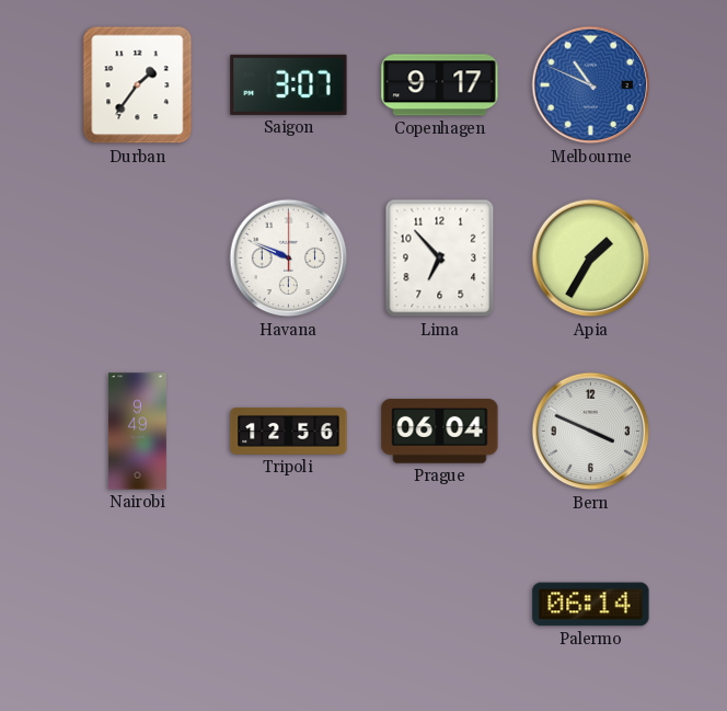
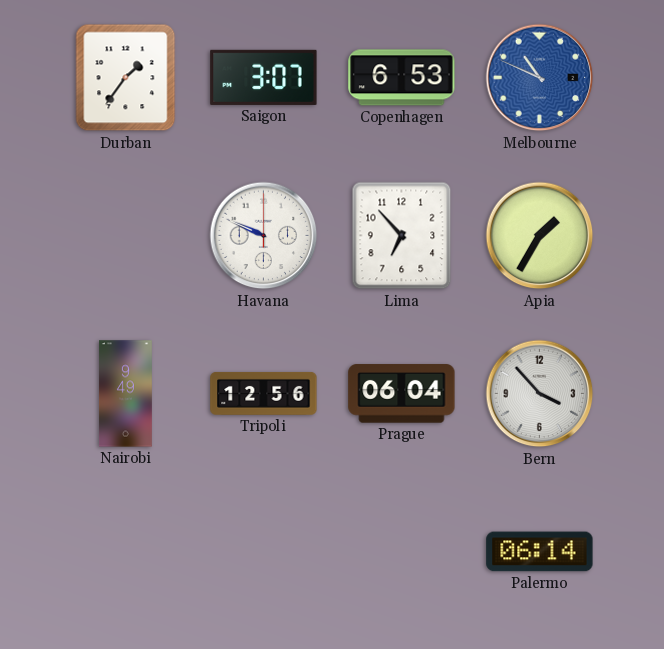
Copenhagen: 9:17 -> 6:53 (402, 78)
Bern: 3:49 -> 3:53 (540, 394)
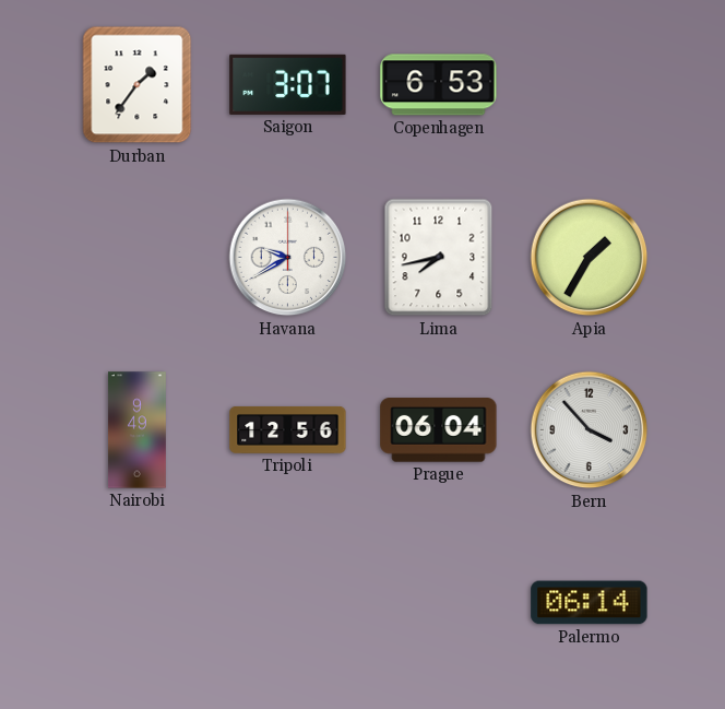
Melbourne: 10:49 -> none (540, 78)
Havana: 9:49 -> 9:40 (288, 258)
Lima: 6:53 -> 7:43 (439, 258)
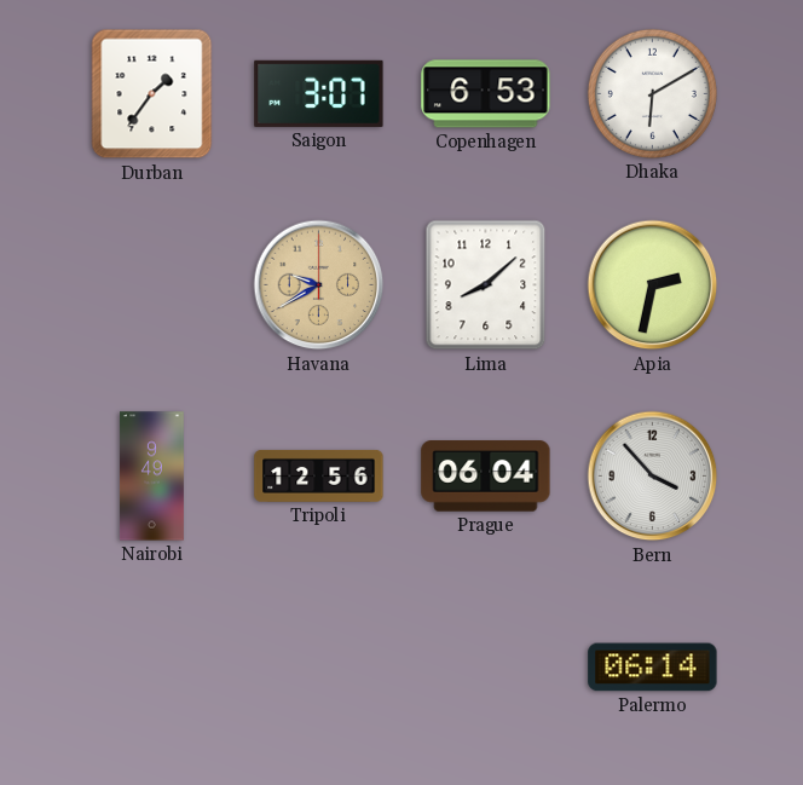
Dhaka: none -> 6:10 (652, 93)
Havana dial: white -> champagne (319, 285)
Lima: 7:43 -> 8:08 (486, 285)
Apia: 1:35 -> 2:32 (653, 285)
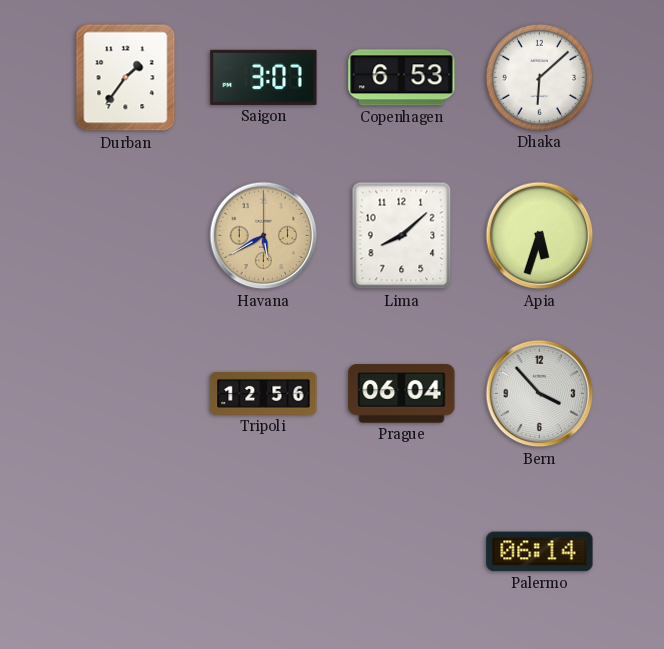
Dhaka: 6:10 -> 6:08 (539, 77)
Havana: 9:40 -> 5:40 (264, 236)
Apia: 2:32 -> 5:33 (540, 236)
Nairobi: 9:49 -> none (152, 477)
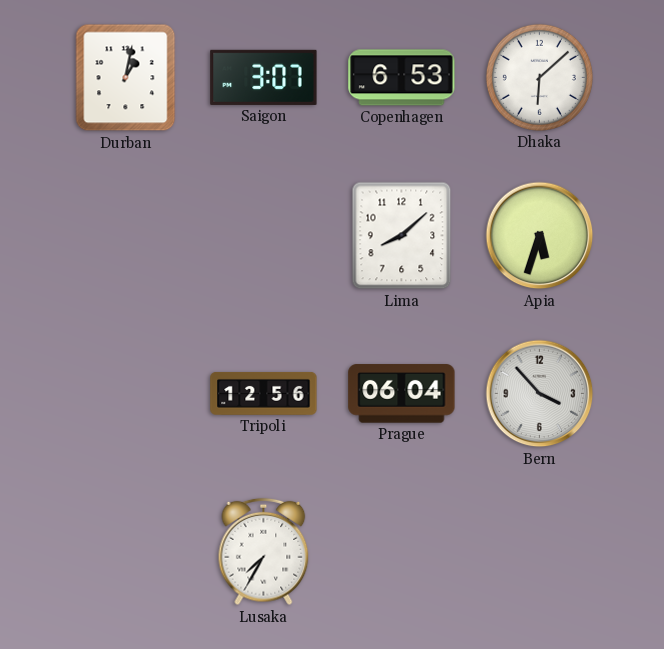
Durban: 1:36 -> 1:02 (126, 78)
Havana: 5:40 -> none (264, 236)
Lusaka: none -> 7:35 (264, 552)
Palermo: 06:14 -> none (540, 552)
